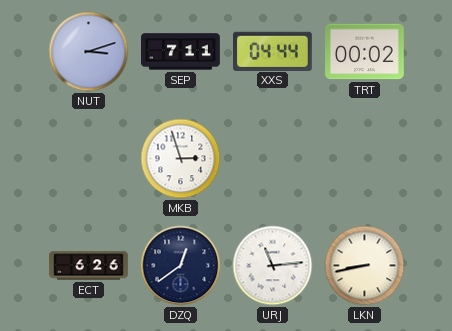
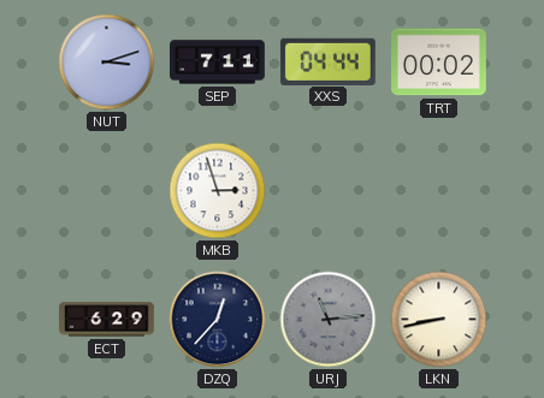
ECT: 6:26 -> 6:29 (107, 320)
DZQ: 12:39 -> 12:37 (218, 320)
URJ dial: white -> grey (329, 320)
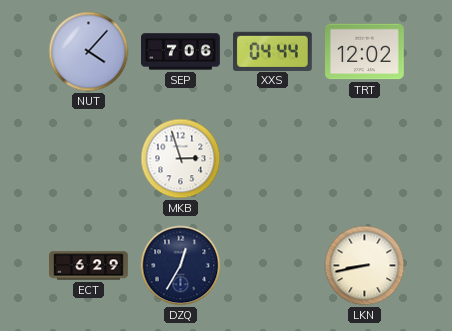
NUT: 3:12 -> 4:07 (89, 52)
SEP: 7:11 -> 7:06 (181, 52)
TRT: 00:02 -> 12:02 (365, 52)
DZQ: 12:37 -> 12:35 (181, 266)
URJ: 11:14 -> none (329, 320)
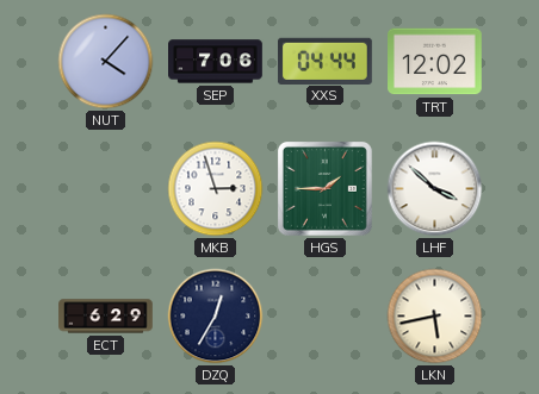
HGS: none -> 1:45 (326, 189)
LHF: none -> 3:52 (435, 189)
LKN: 8:43 -> 5:43 (435, 317)
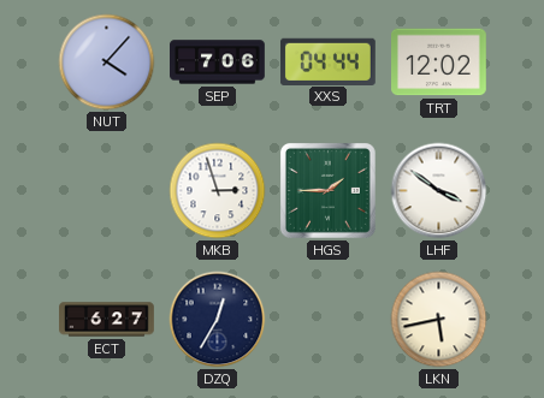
LHF: 3:52 -> 3:51 (439, 191)
ECT: 6:29 -> 6:27 (107, 320)
